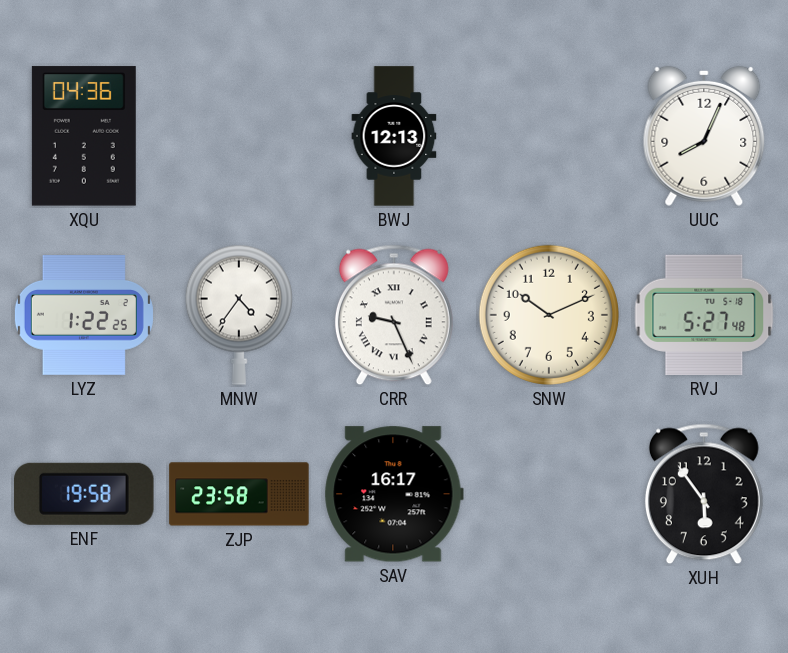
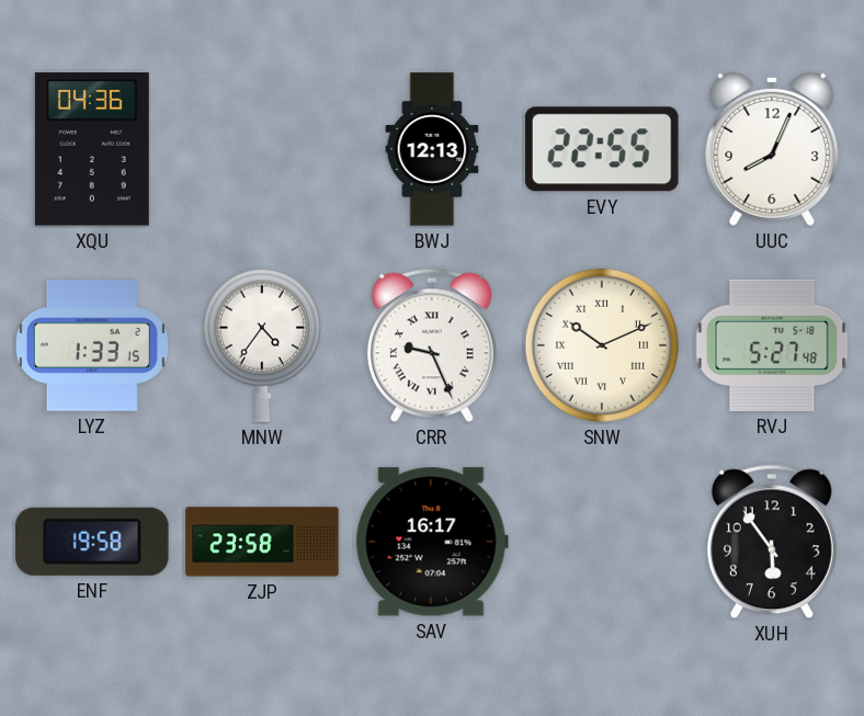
EVY: none -> 22:55 (603, 149)
LYZ: 1:22 -> 1:33 (92, 346)
SNW numerals: Arabic -> Roman (602, 345)
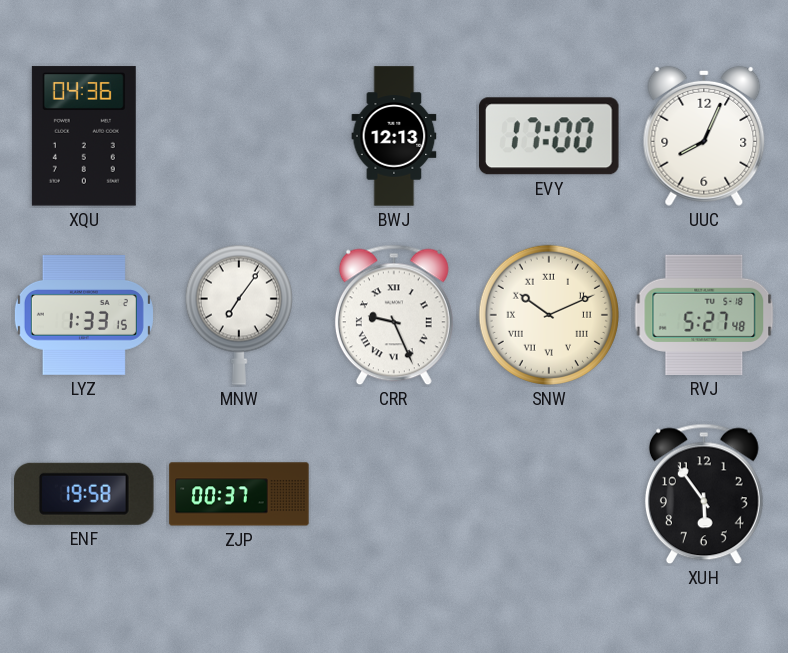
EVY: 22:55 -> 17:00 (550, 136)
MNW: 4:36 -> 7:06 (239, 315)
ZJP: 23:58 -> 00:37 (239, 494)
SAV: 16:17 -> none (432, 542)
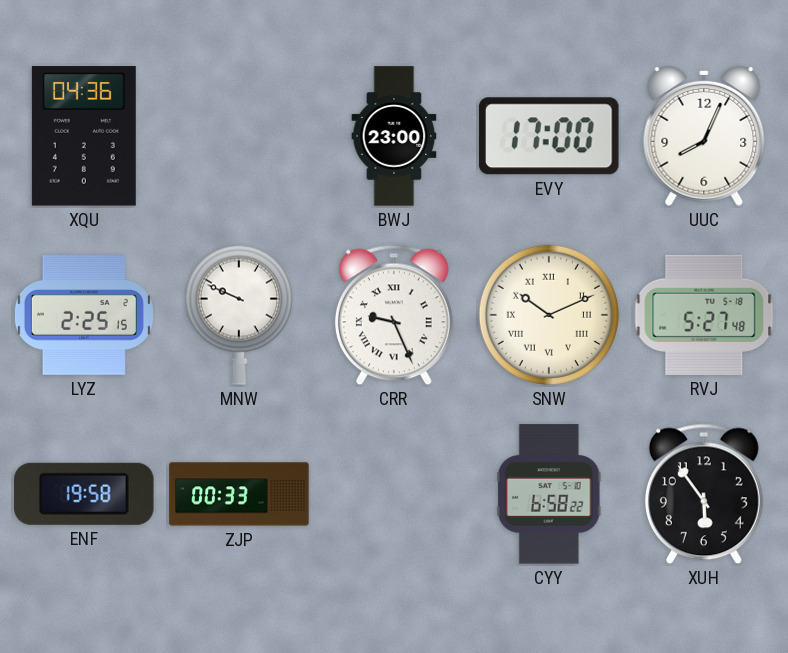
BWJ: 12:13 -> 23:00 (394, 136)
LYZ: 1:33 -> 2:25 (84, 316)
MNW: 7:06 -> 9:49 (239, 315)
ZJP: 00:37 -> 00:33 (239, 494)
CYY: none -> 6:58 (549, 494)
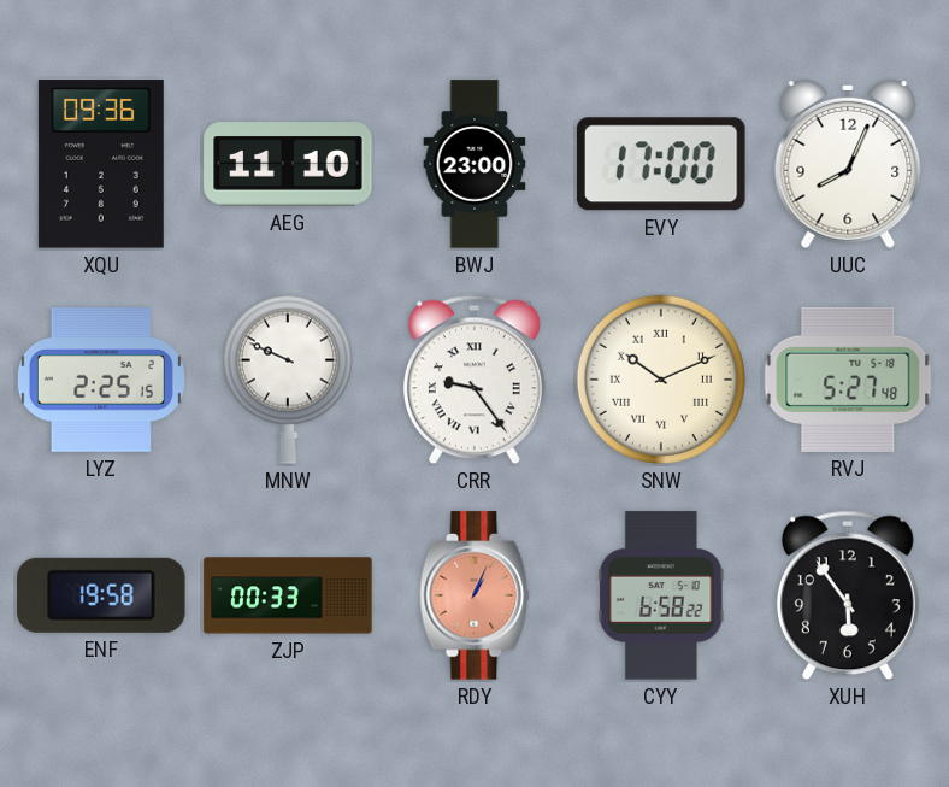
XQU: 04:36 -> 09:36 (101, 164)
AEG: none -> 11:10 (288, 164)
CRR: 9:26 -> 9:24 (474, 380)
RDY: none -> 1:04 (474, 595)
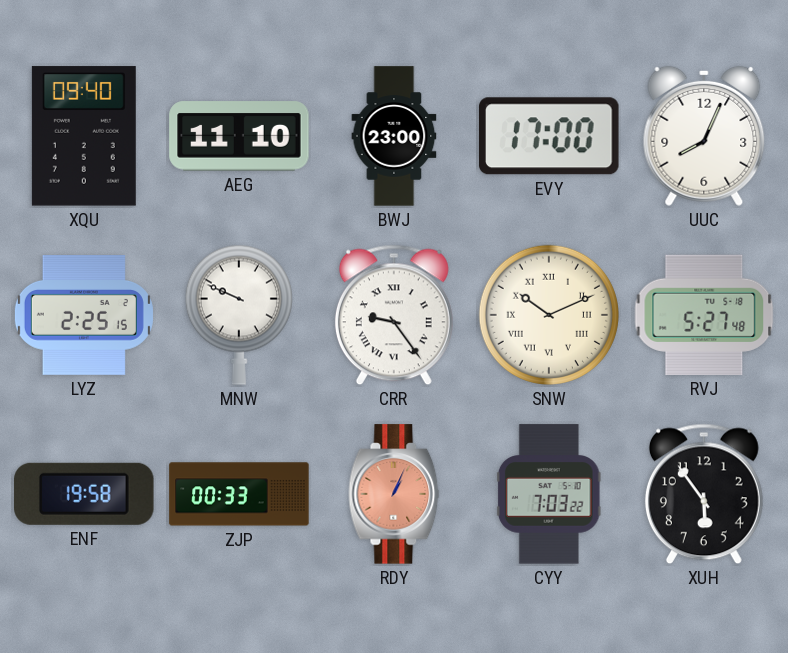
XQU: 09:36 -> 09:40 (84, 136)
CYY: 6:58 -> 7:03 (549, 494)
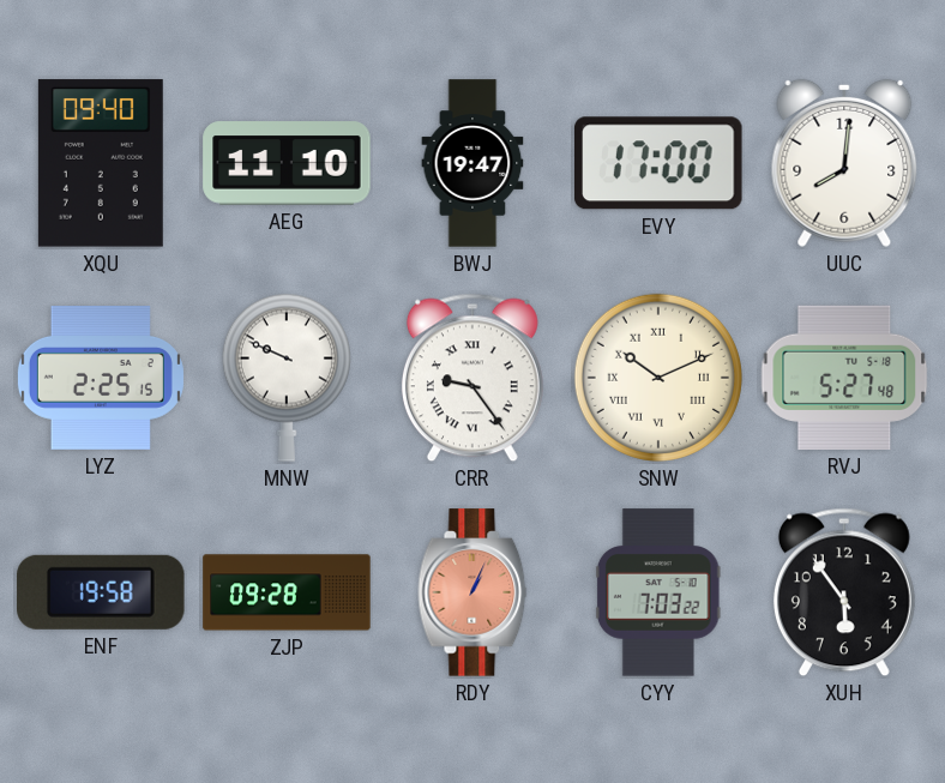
BWJ: 23:00 -> 19:47 (472, 163)
UUC: 8:04 -> 8:01 (844, 163)
ZJP: 00:33 -> 09:28 (287, 592)
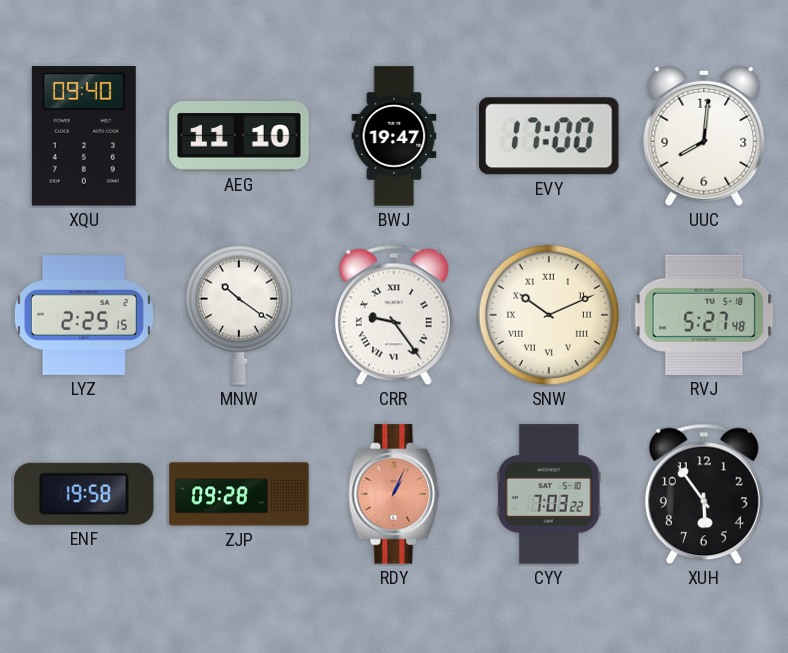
MNW: 9:49 -> 10:21 (239, 315)
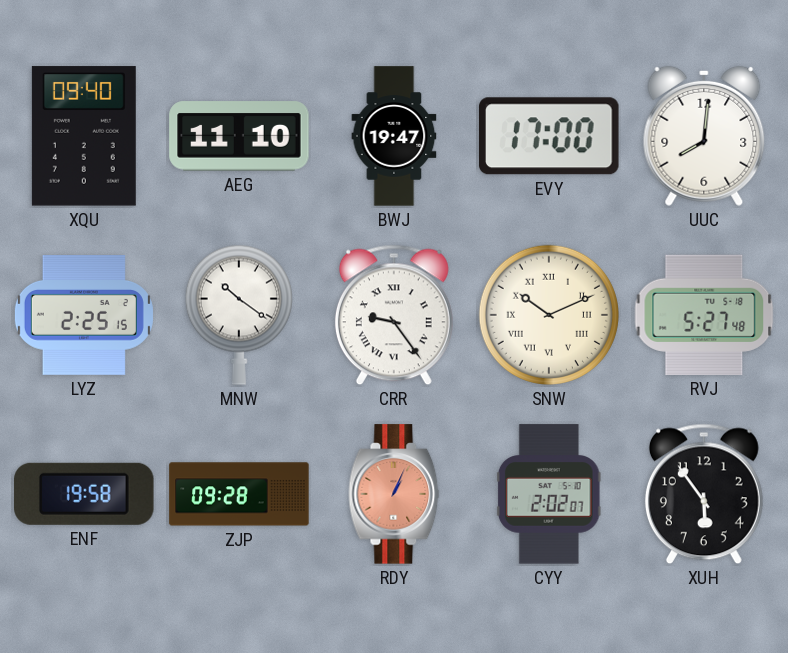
CYY: 7:03 -> 2:02 (549, 494)
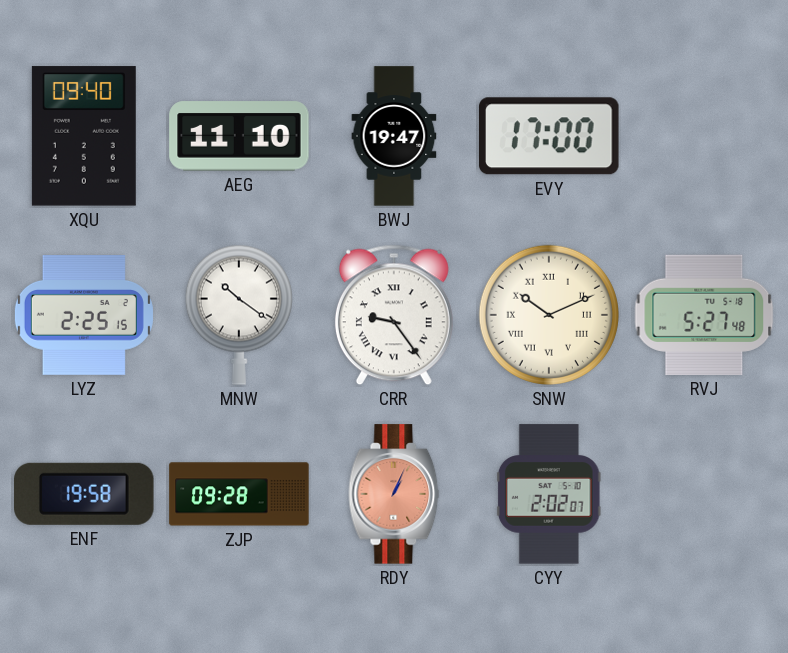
UUC: 8:01 -> none (704, 136)
XUH: 5:54 -> none (704, 494)
